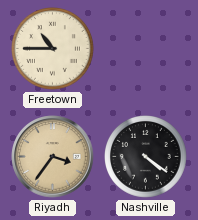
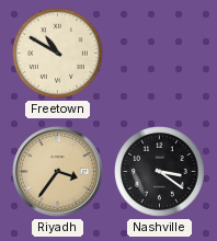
Freetown: 10:45 -> 10:50 (58, 54)
Nashville: 4:21 -> 3:21 (160, 172)
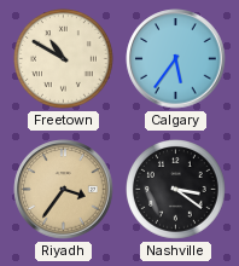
Calgary: none -> 5:36 (176, 59)
